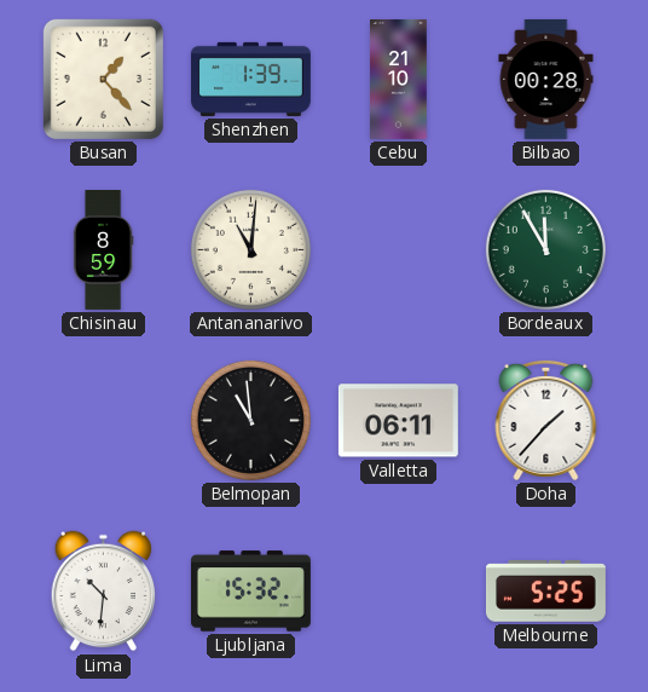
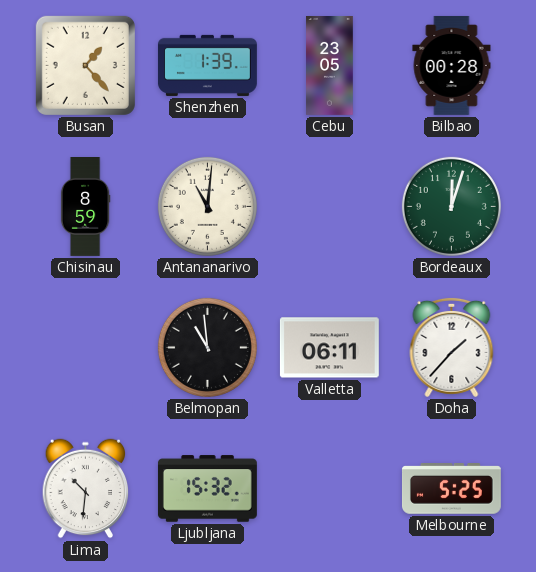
Cebu: 21:10 -> 23:05 (330, 66)
Bordeaux: 11:55 -> 12:03 (451, 206)
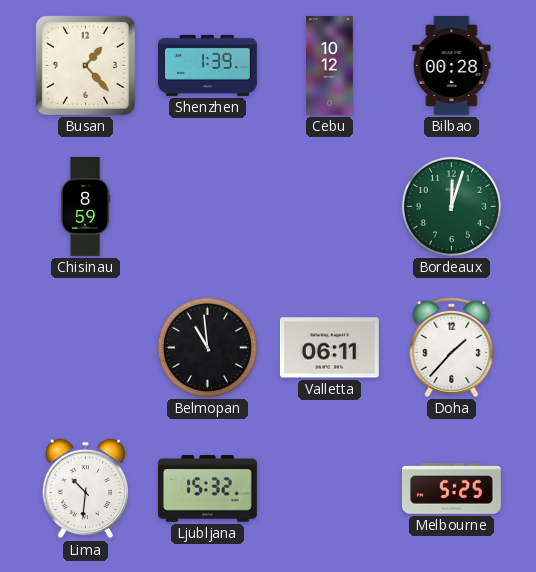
Cebu: 23:05 -> 10:12 (330, 66)
Antananarivo: 11:01 -> none (207, 206)
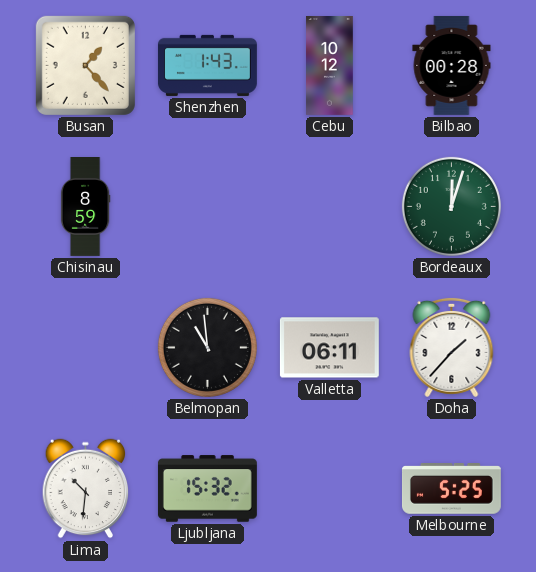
Shenzhen: 1:39 -> 1:43 (207, 65)
